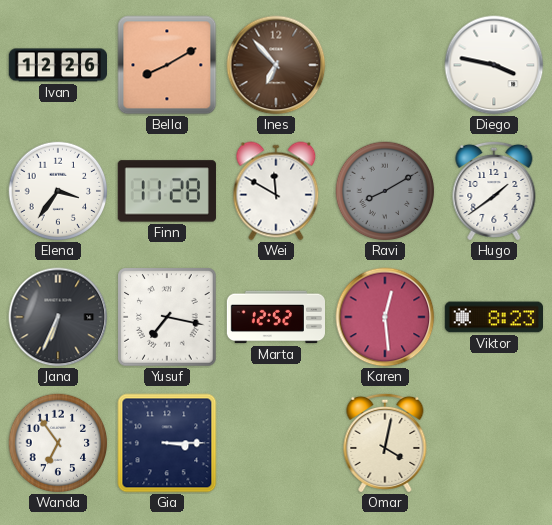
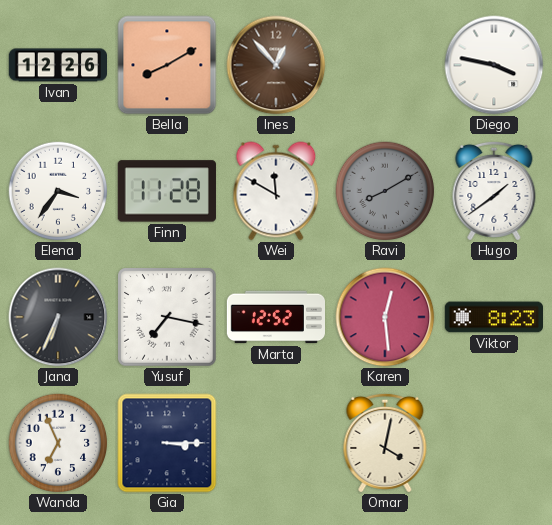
Ines: 6:53 -> 12:53 (276, 65)
Wanda: 6:54 -> 6:56 (58, 443)
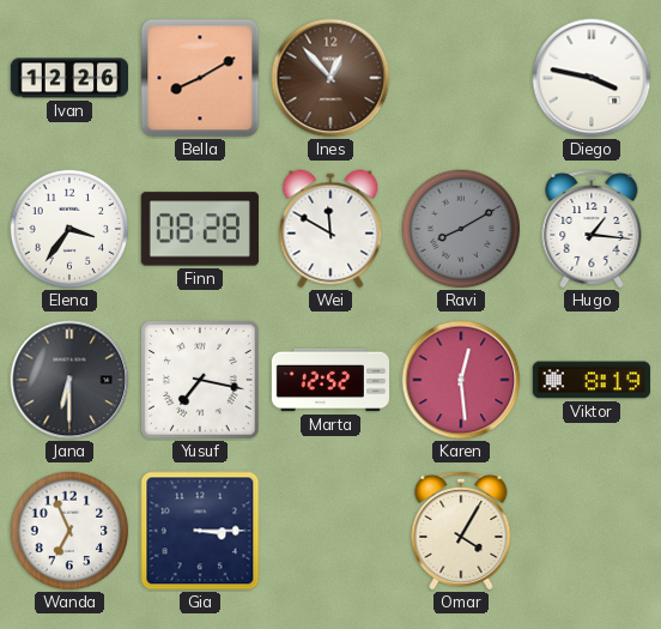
Finn: 11:28 -> 08:28 (200, 229)
Hugo: 1:39 -> 1:16 (592, 229)
Jana: 6:34 -> 6:30 (69, 380)
Viktor: 8:23 -> 8:19 (590, 380)
Omar: 4:02 -> 4:05 (461, 531)
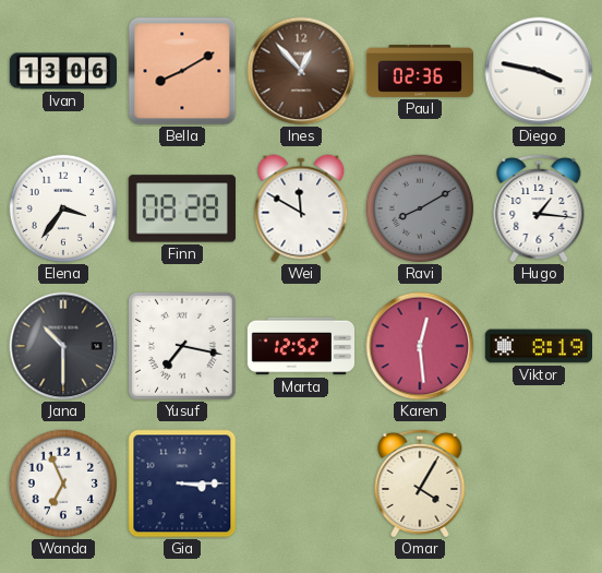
Ivan: 12:26 -> 13:06 (62, 71)
Paul: none -> 02:36 (420, 72)
Jana: 6:30 -> 10:30 (63, 346)
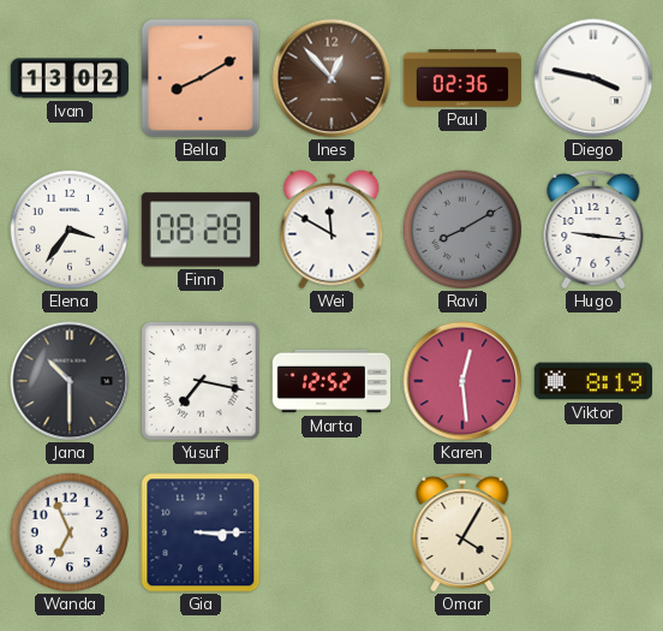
Ivan: 13:06 -> 13:02 (68, 78)
Hugo: 1:16 -> 9:16 (593, 230)
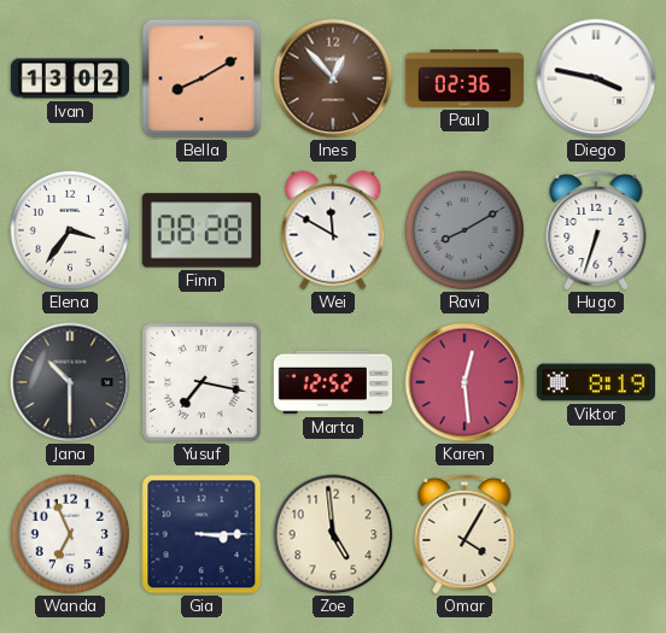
Hugo: 9:16 -> 6:33 (596, 230)
Zoe: none -> 4:59 (333, 534)
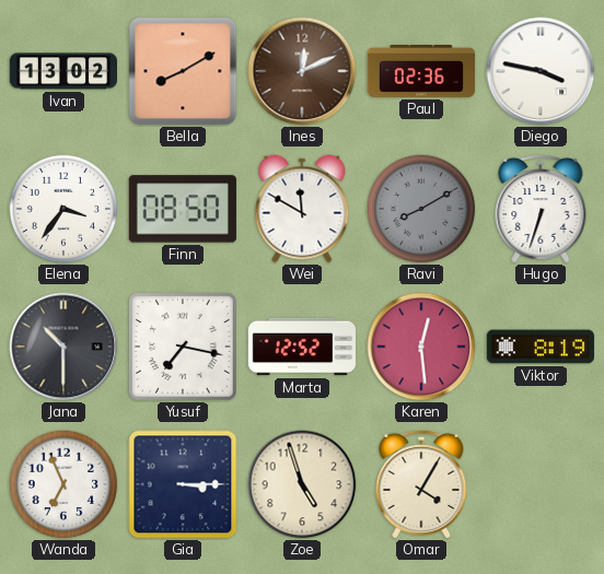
Ines: 12:53 -> 12:11 (302, 71)
Finn: 08:28 -> 08:50 (183, 209)
Zoe: 4:59 -> 4:57 (302, 484)
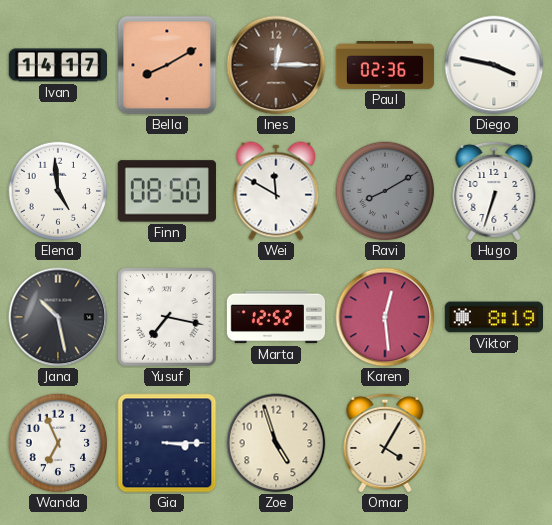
Ivan: 13:02 -> 14:17 (57, 65)
Ines: 12:11 -> 12:15 (276, 65)
Elena: 3:36 -> 4:59 (58, 191)
Jana: 10:30 -> 10:28 (58, 317)
